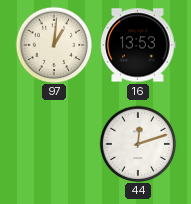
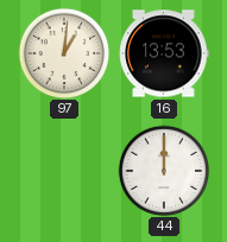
44: 12:12 -> 12:00 (164, 171)
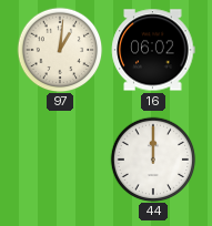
16: 13:53 -> 06:02 (153, 50)
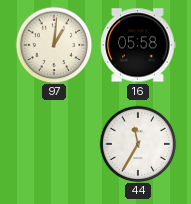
16: 06:02 -> 05:58 (138, 45)
44: 12:00 -> 11:35 (138, 144)
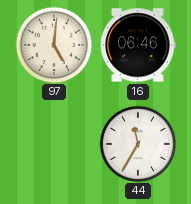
97: 1:01 -> 5:01 (54, 45)
16: 05:58 -> 06:46 (138, 45)
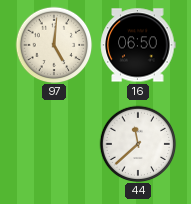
16: 06:46 -> 06:50 (138, 45)
44: 11:35 -> 11:38 (138, 144)
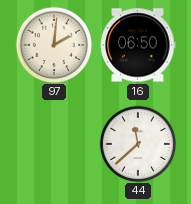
97: 5:01 -> 2:01 (54, 45)
